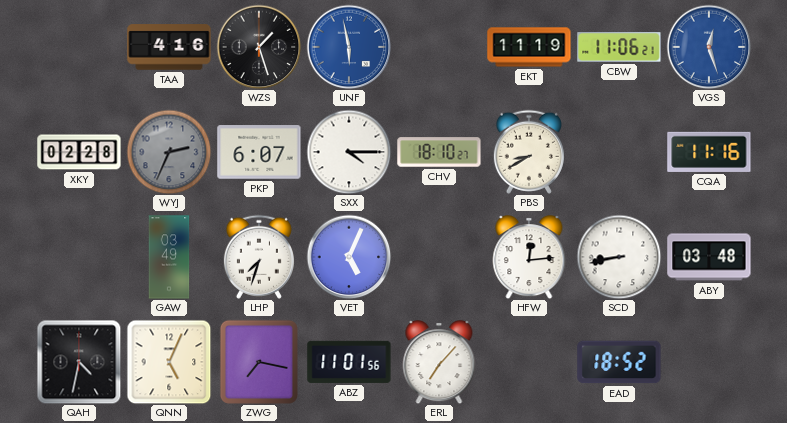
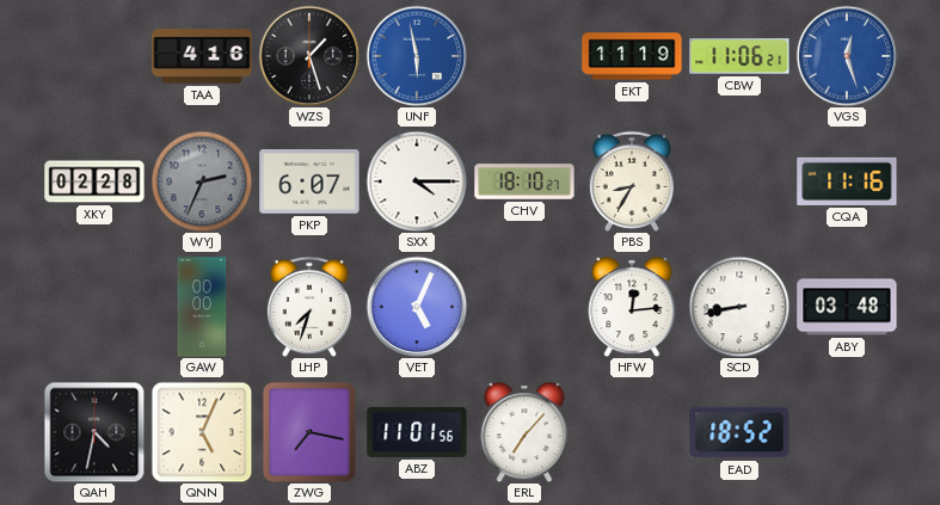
PBS: 8:40 -> 8:35 (632, 181)
GAW: 03:49 -> 00:00 (202, 307)
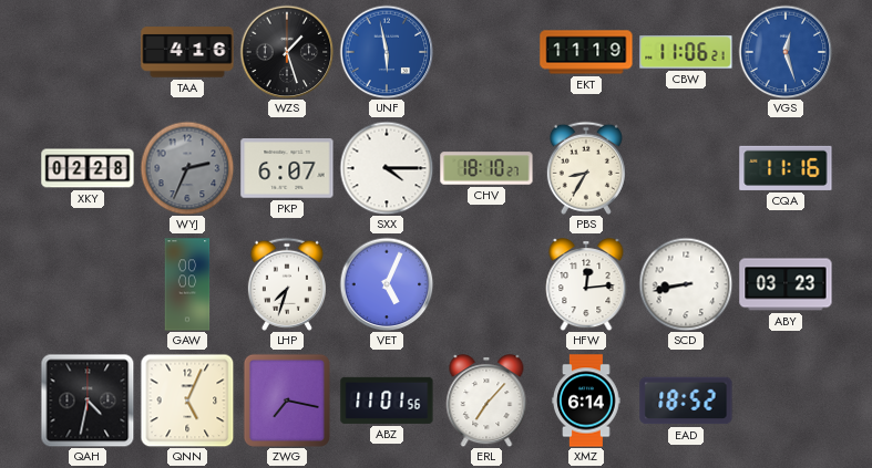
ABY: 03:48 -> 03:23 (786, 284)
XMZ: none -> 6:14 (586, 401)
